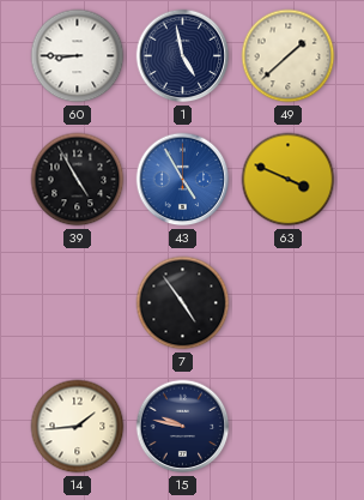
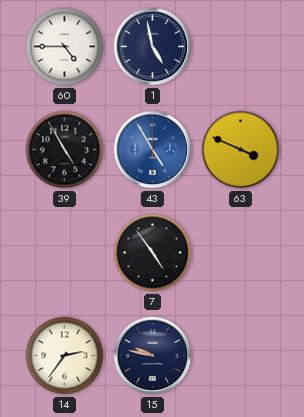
60: 8:45 -> 4:45 (65, 47)
49: 1:38 -> none (289, 56)
14: 1:44 -> 2:36 (65, 356)
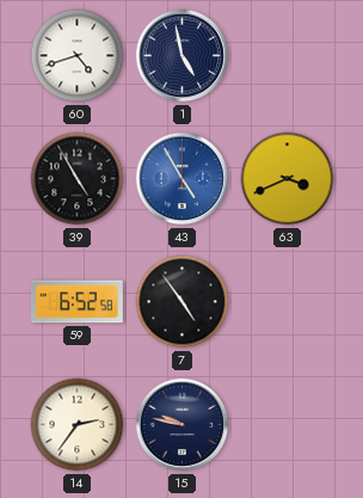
60: 4:45 -> 4:42 (78, 56)
63: 3:49 -> 3:41 (288, 179)
59: none -> 6:52 (76, 302)
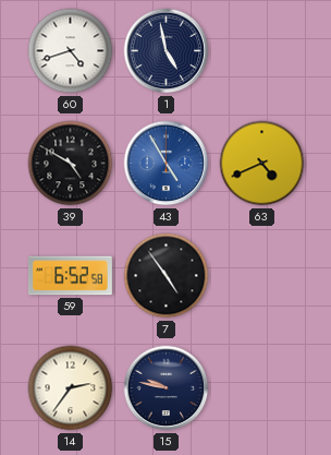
39: 4:55 -> 4:50 (71, 164)
63: 3:41 -> 4:41 (262, 164)
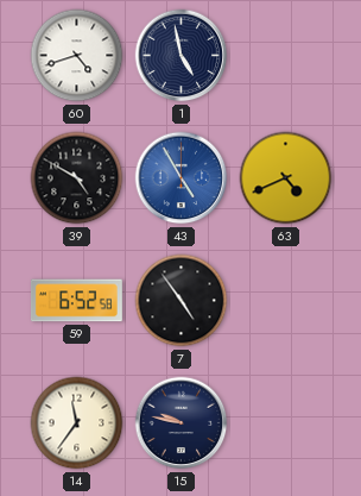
14: 2:36 -> 11:36 (77, 423)
